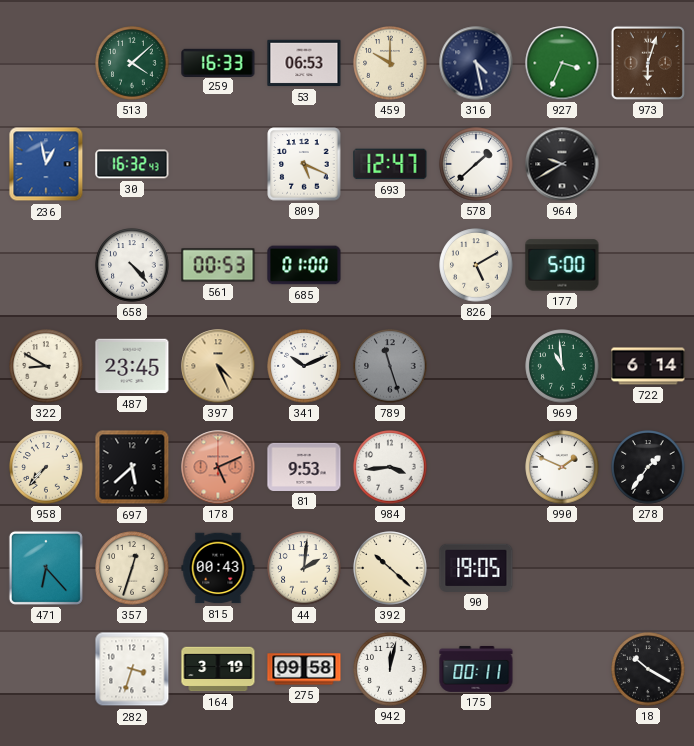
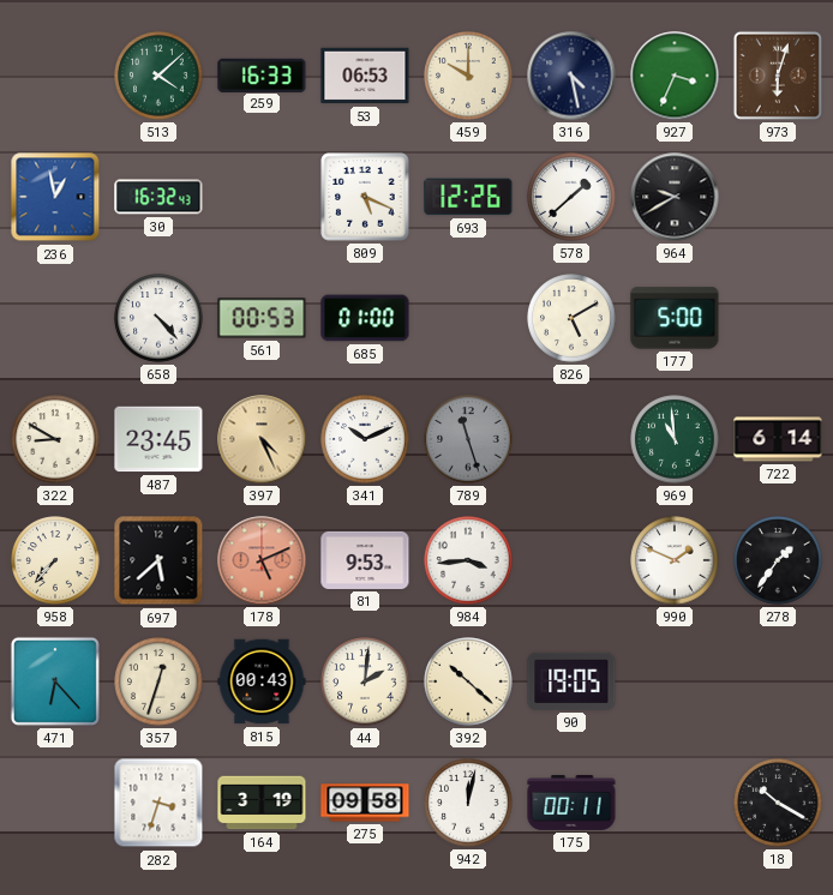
693: 12:47 -> 12:26 (468, 197)
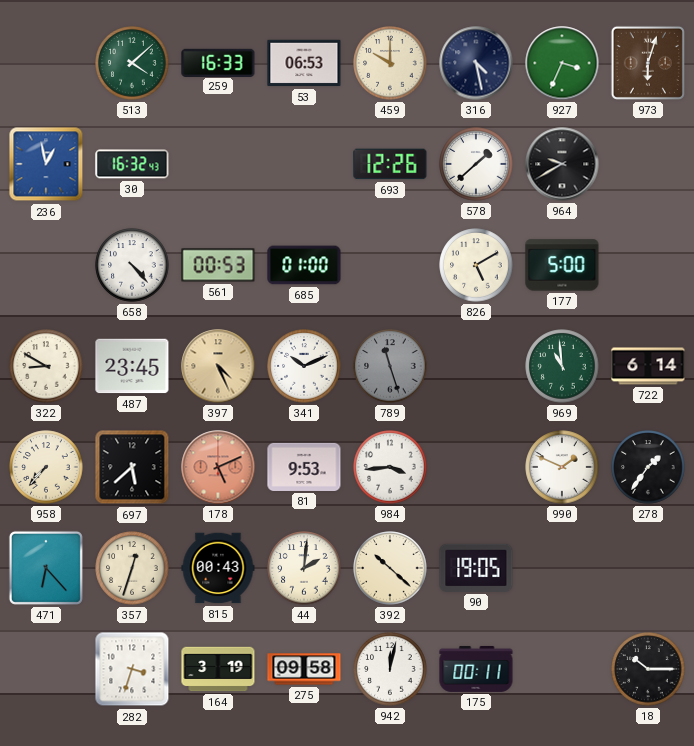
809: 5:19 -> none (365, 197)
18: 10:20 -> 10:15 (648, 669)
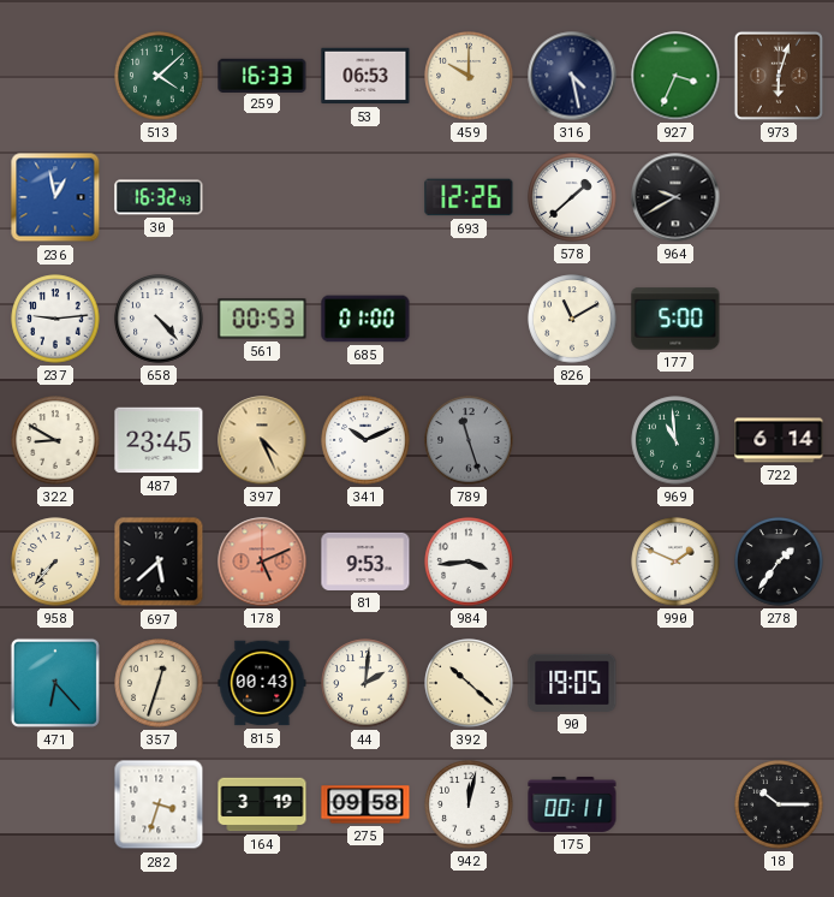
237: none -> 9:14 (55, 319)
826: 5:10 -> 11:10 (572, 319)
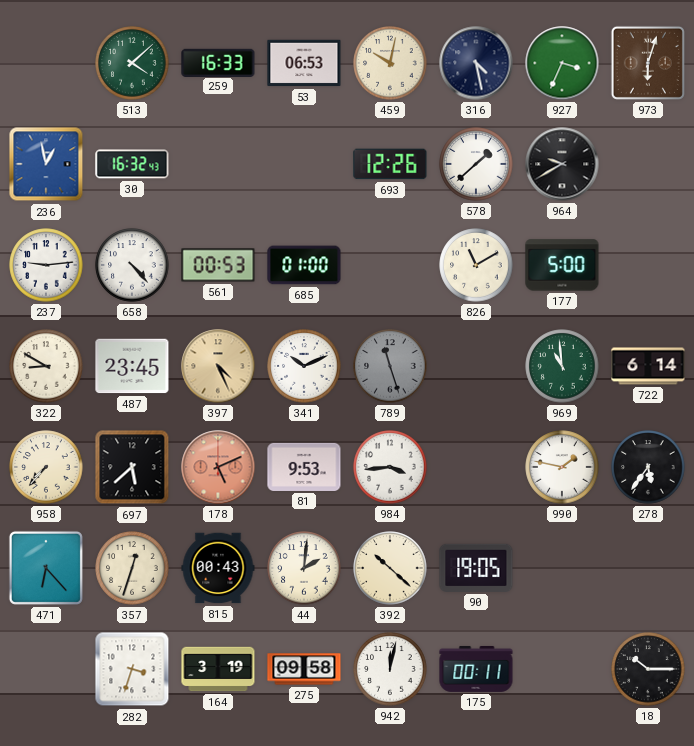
459: 10:00 -> 10:02 (390, 63)
990: 1:49 -> 1:47 (562, 467)
278: 1:36 -> 5:36 (648, 467)
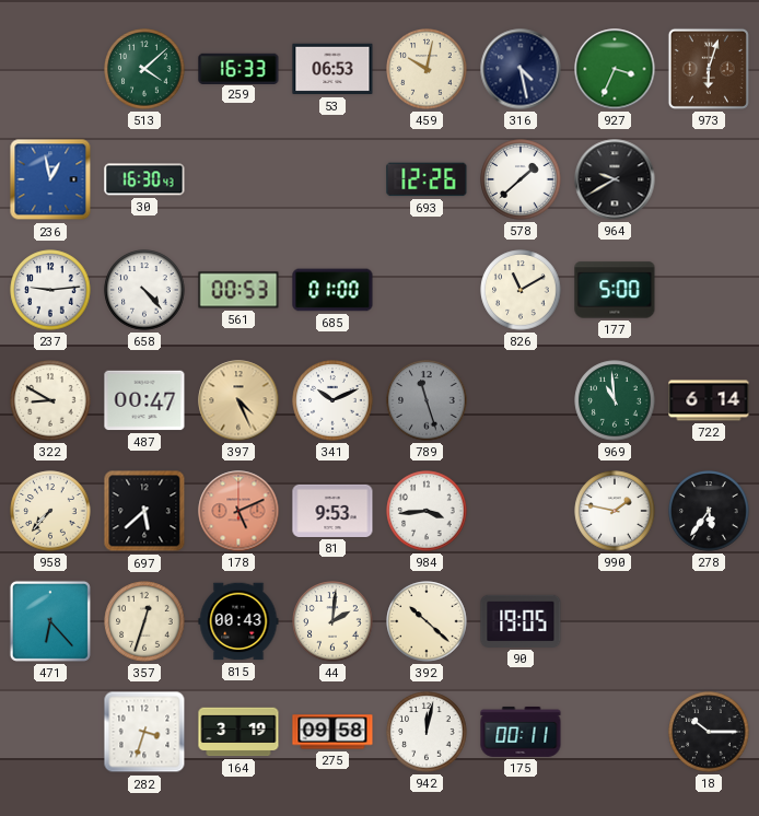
30: 16:32 -> 16:30 (144, 179)
487: 23:45 -> 00:47 (144, 400)
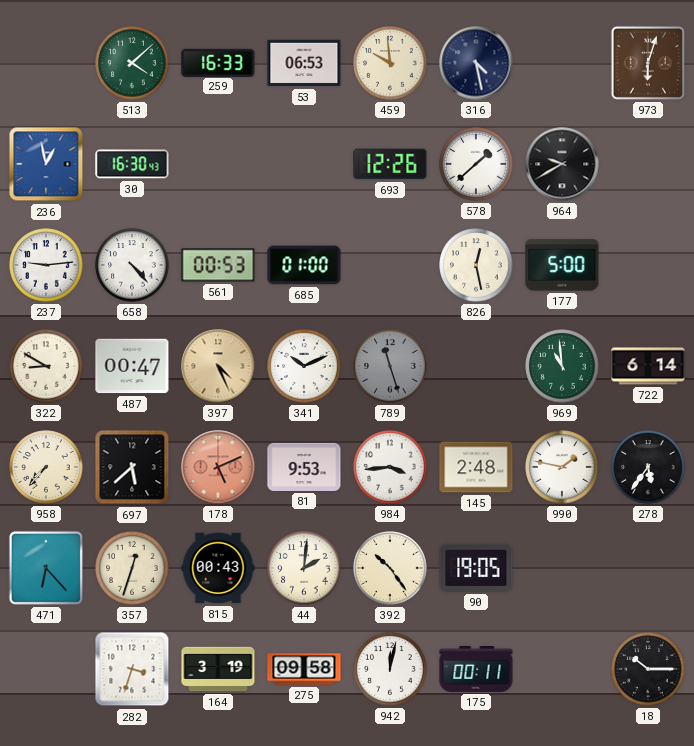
459: 10:02 -> 9:59 (390, 63)
927: 3:34 -> none (615, 69)
826: 11:10 -> 12:28 (476, 265)
145: none -> 2:48 (476, 467)
392: 10:22 -> 10:24 (390, 568)
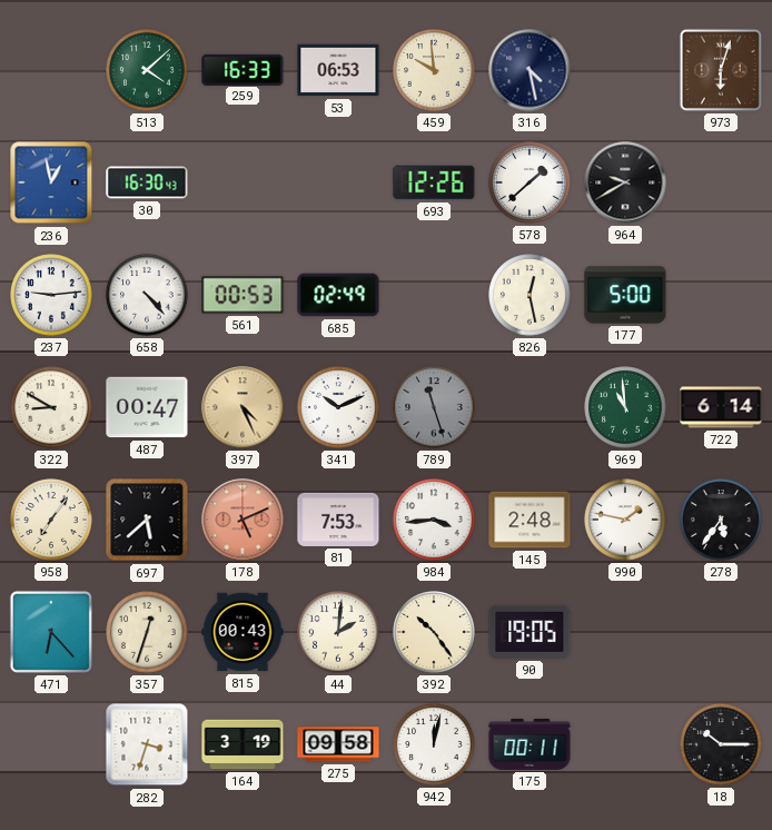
685: 01:00 -> 02:49 (338, 295)
958: 7:37 -> 7:06 (51, 520)
81: 9:53 -> 7:53 (338, 520)
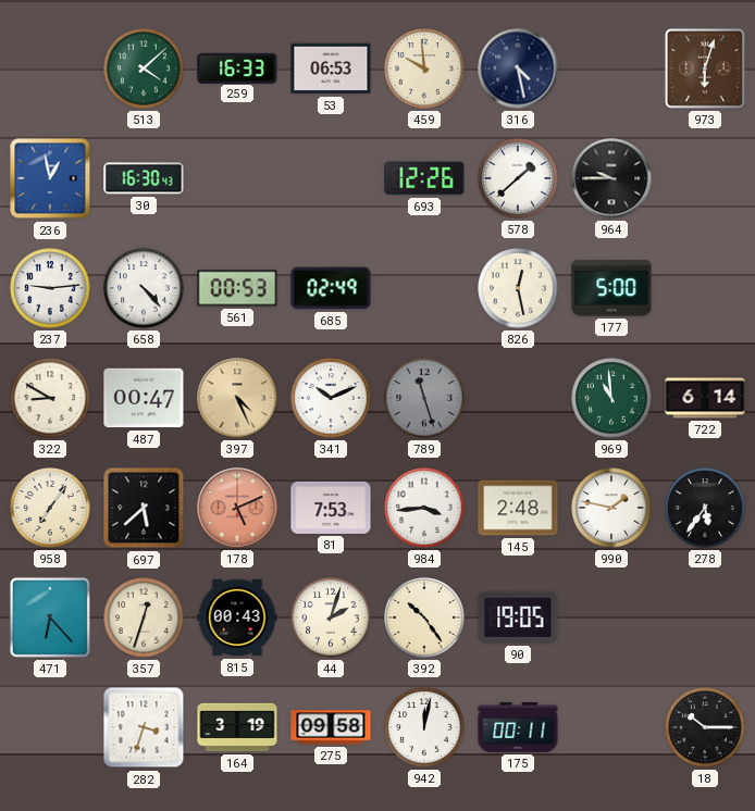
964: 9:40 -> 9:45 (611, 178)
44: 2:01 -> 2:03 (331, 617)
